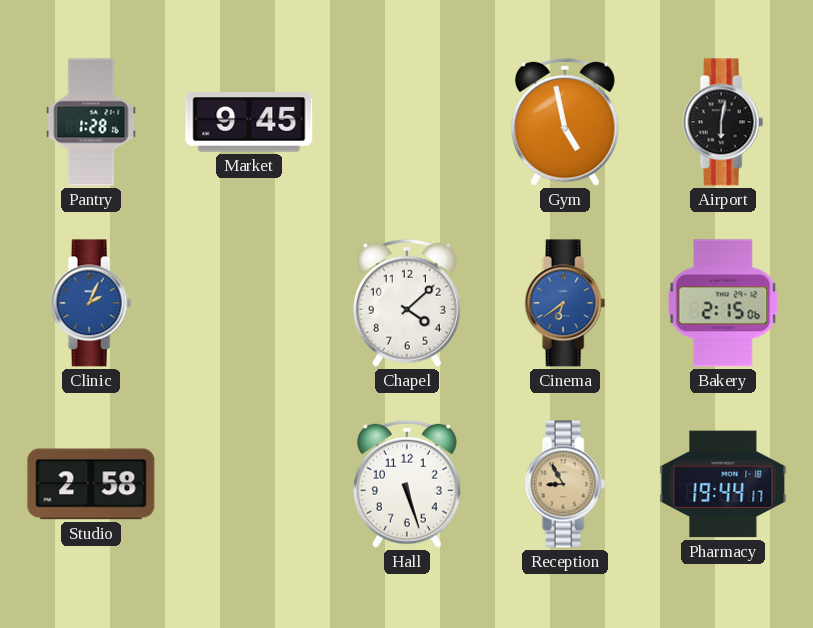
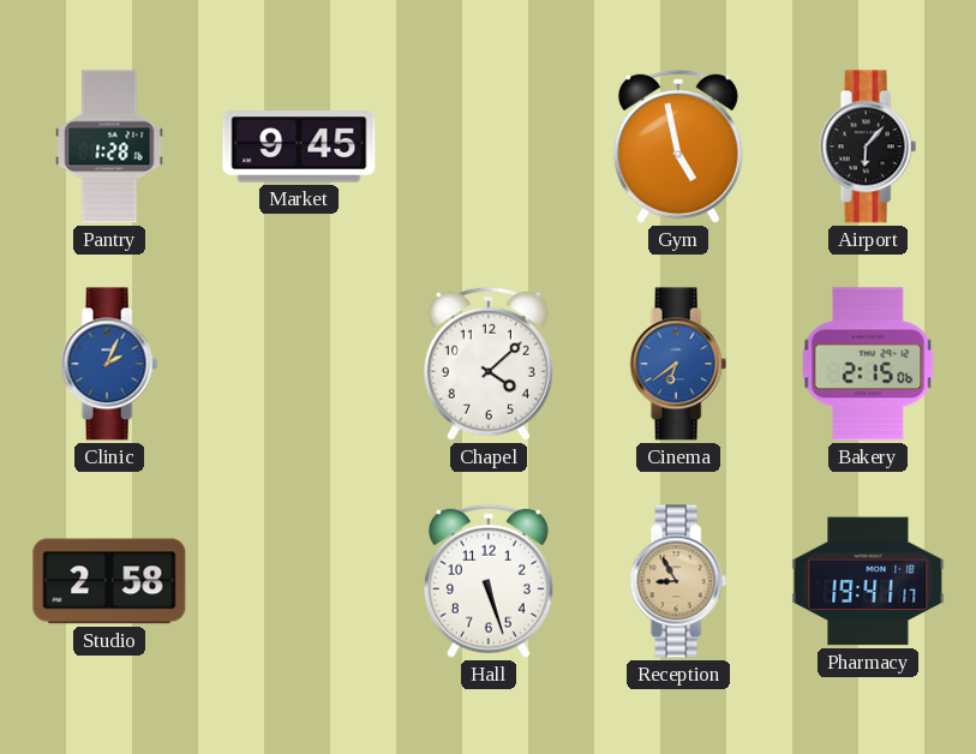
Airport: 6:02 -> 6:07 (868, 146)
Pharmacy: 19:44 -> 19:41 (868, 581)
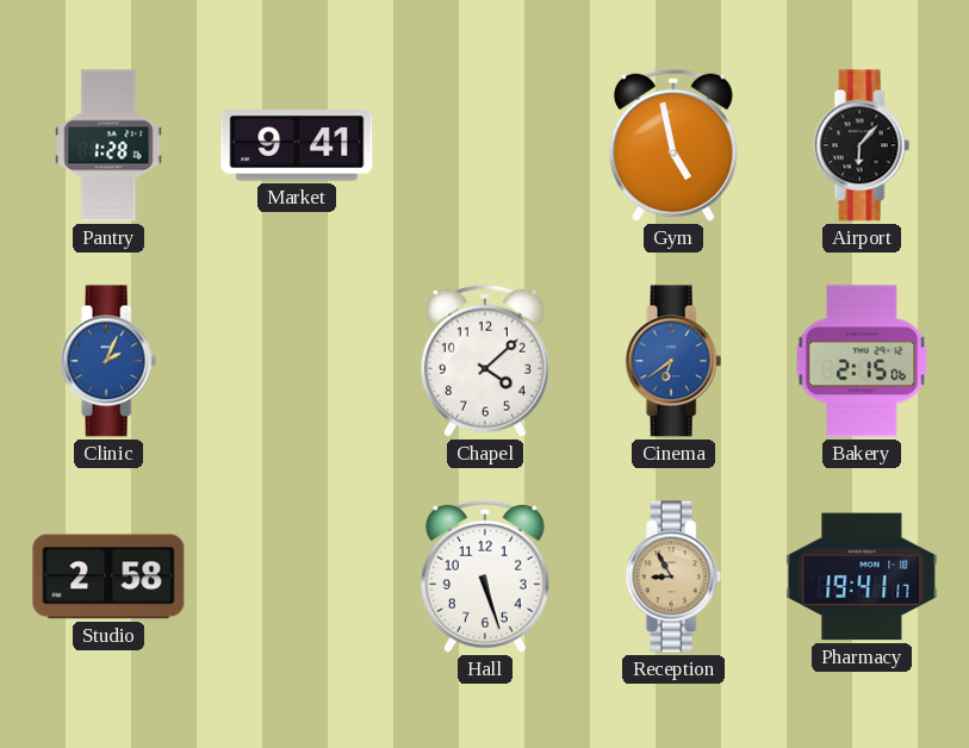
Market: 9:45 -> 9:41 (297, 145)
